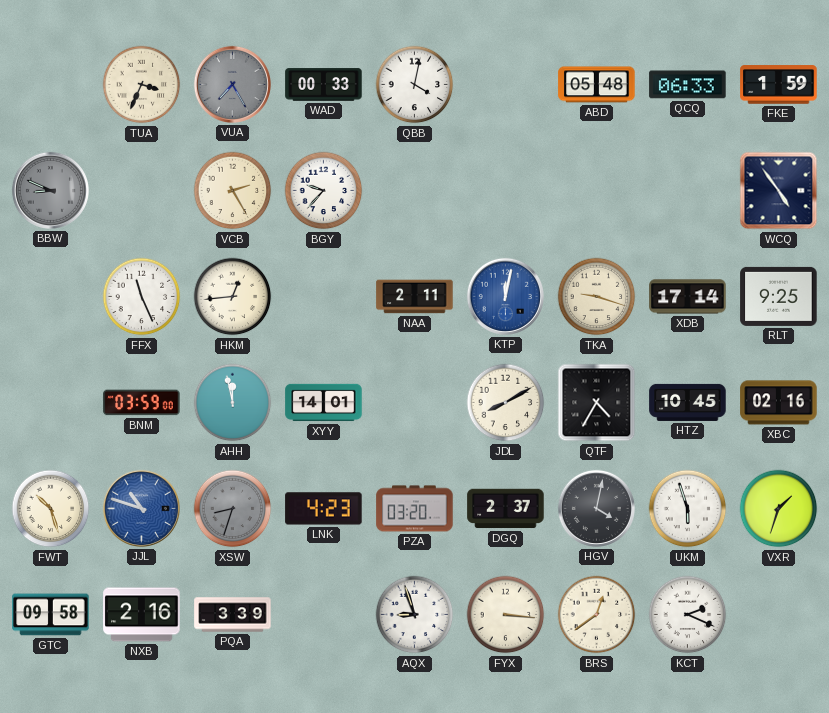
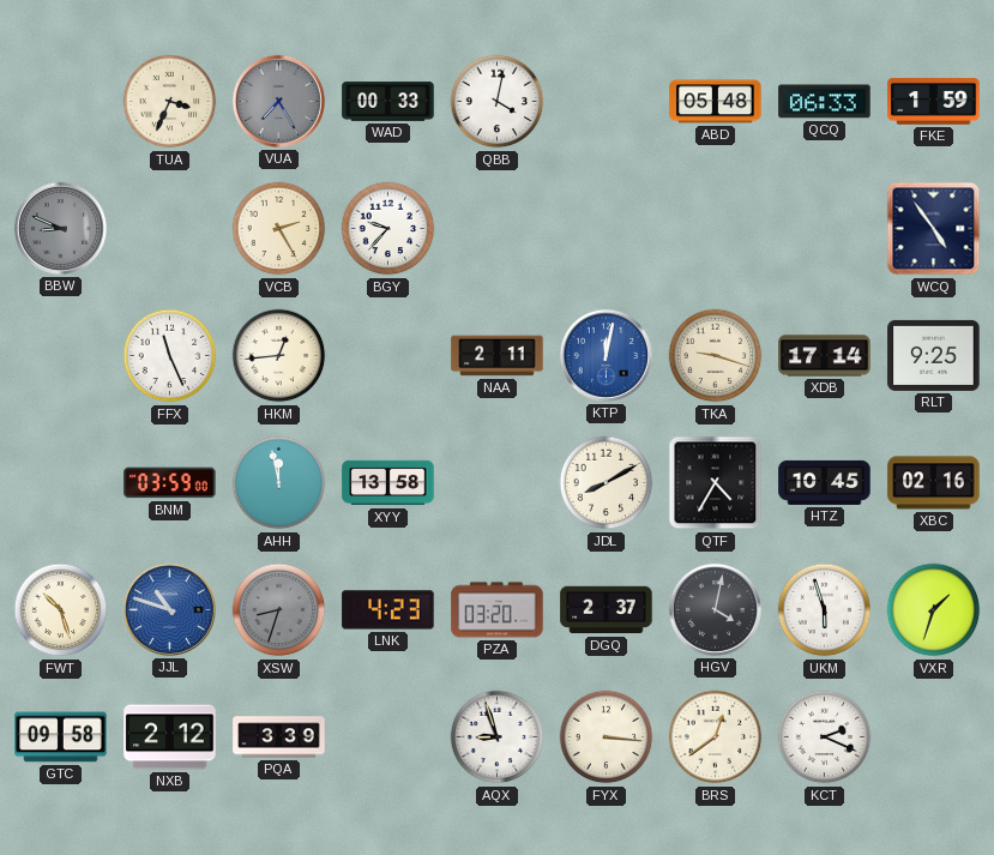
XYY: 14:01 -> 13:58 (388, 483)
NXB: 2:16 -> 2:12 (170, 737)
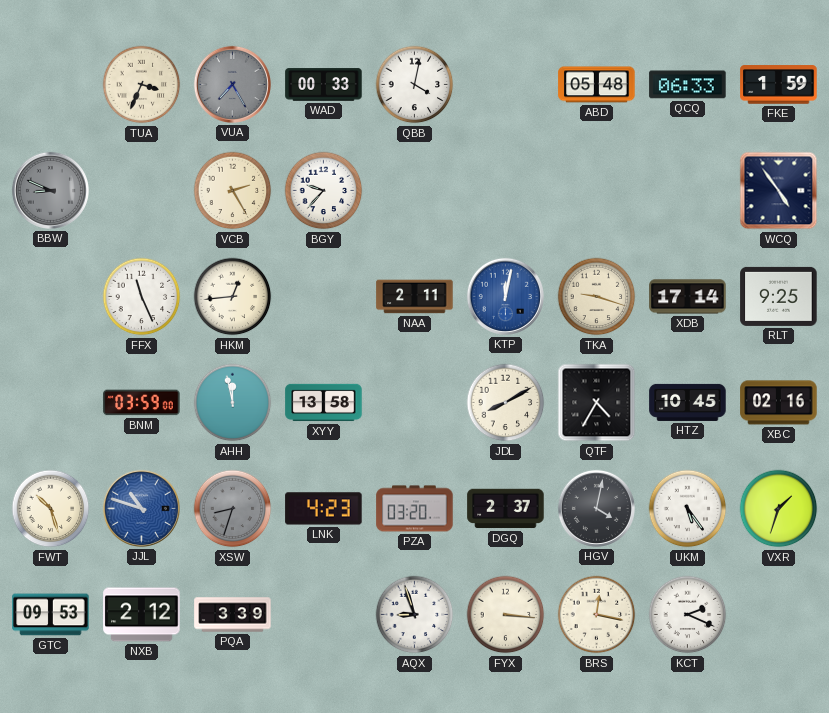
UKM: 5:57 -> 5:24 (688, 509)
GTC: 09:58 -> 09:53 (51, 615)
BRS: 12:39 -> 12:17 (597, 615)
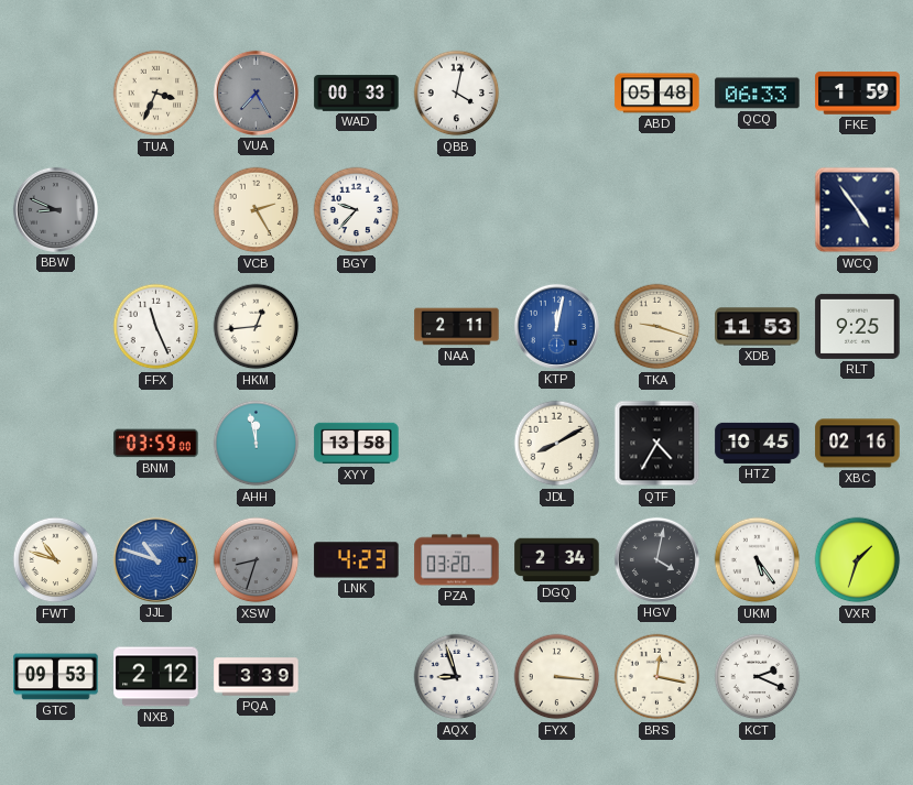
XDB: 17:14 -> 11:53 (758, 327)
FWT: 10:27 -> 10:48 (56, 560)
DGQ: 2:37 -> 2:34 (557, 560)
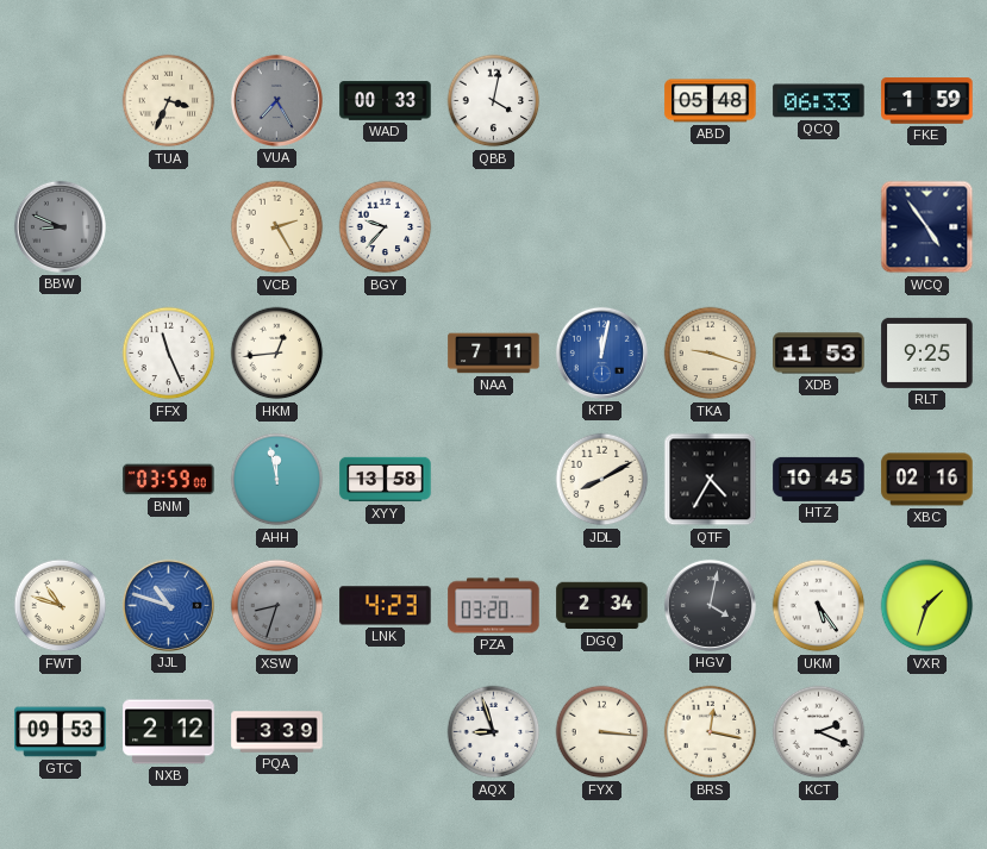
NAA: 2:11 -> 7:11 (494, 354)
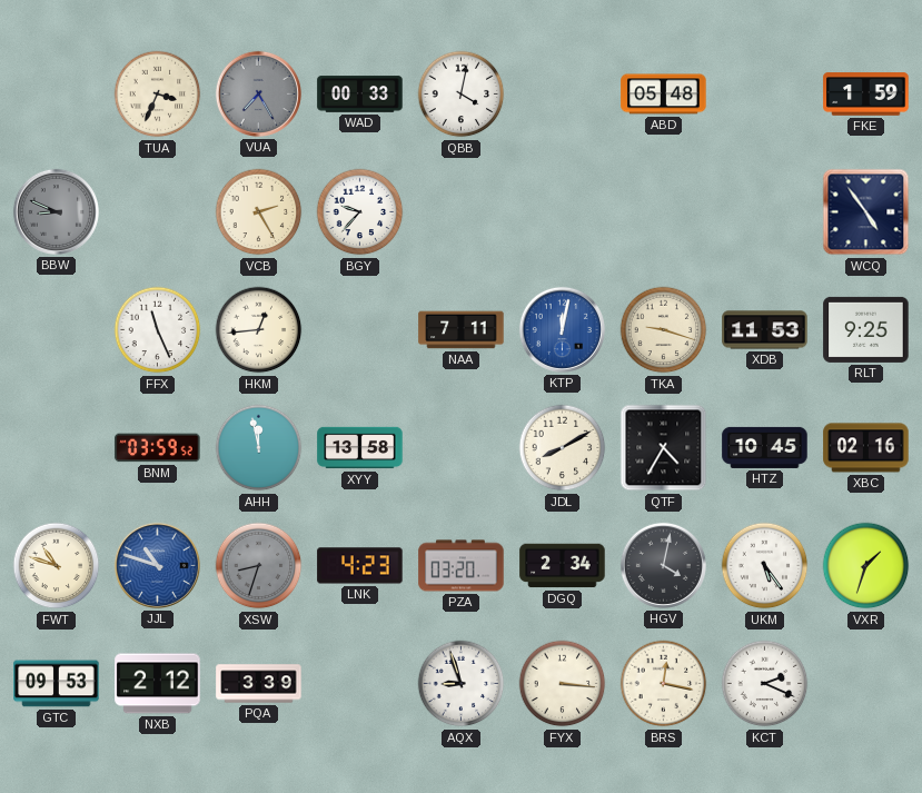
QCQ: 06:33 -> none (819, 101)
BNM: 03:59:00 -> 03:59:52 (158, 448)
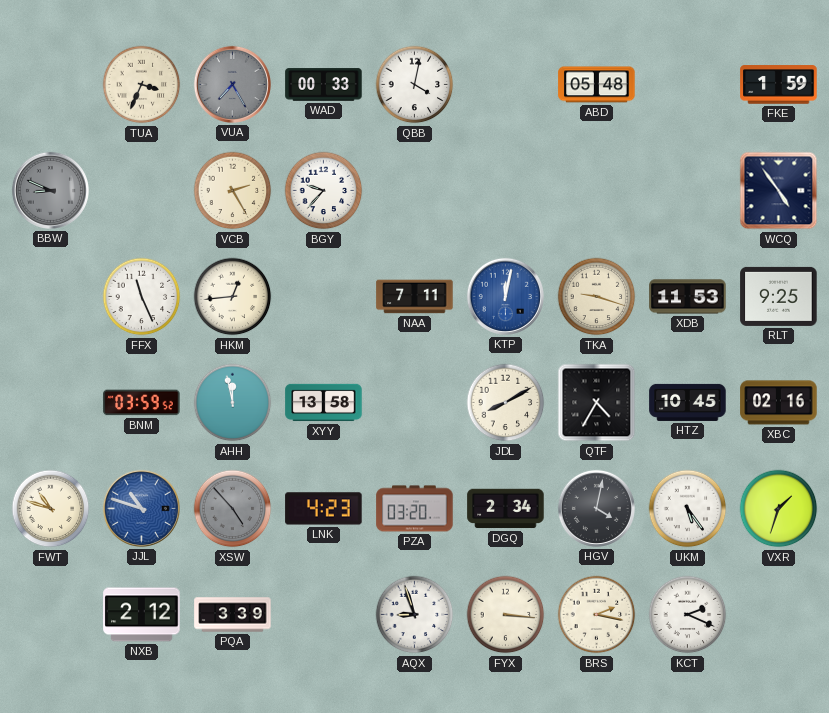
XSW: 8:33 -> 4:53 (233, 509)
GTC: 09:53 -> none (57, 684)
BRS: 12:17 -> 2:17 (597, 615)
